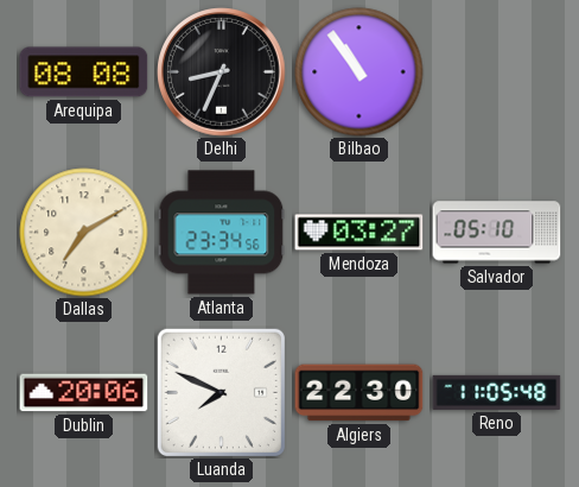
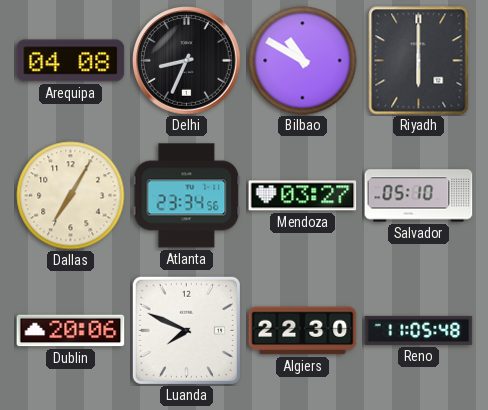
Arequipa: 08:08 -> 04:08 (71, 61)
Bilbao: 10:54 -> 10:50 (303, 61)
Riyadh: none -> 6:00 (419, 61)
Dallas: 7:10 -> 7:05 (71, 196)
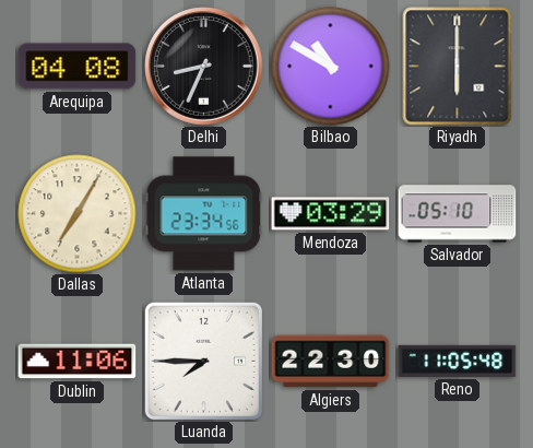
Mendoza: 03:27 -> 03:29 (331, 214)
Dublin: 20:06 -> 11:06 (78, 362)
Luanda: 7:49 -> 7:45 (203, 361)
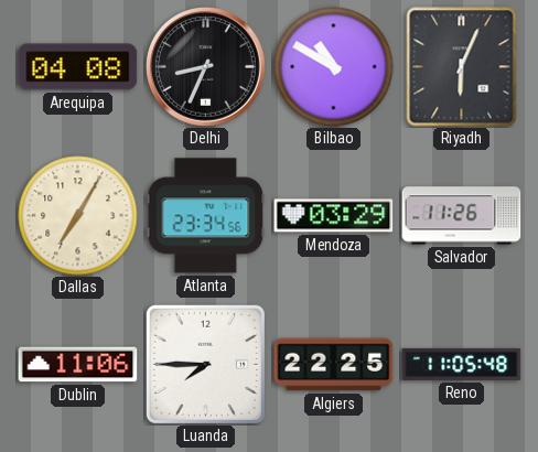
Riyadh: 6:00 -> 6:04 (462, 67)
Salvador: 05:10 -> 11:26 (462, 216)
Algiers: 22:30 -> 22:25 (334, 365)
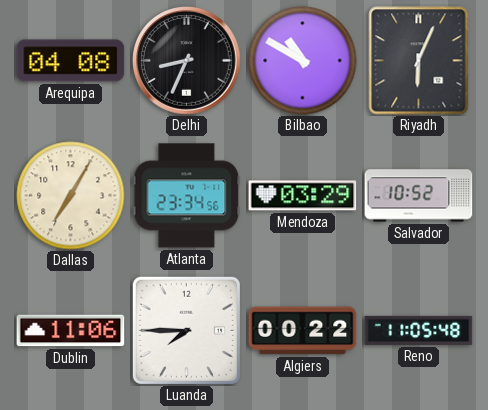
Salvador: 11:26 -> 10:52 (419, 196)
Algiers: 22:25 -> 00:22 (303, 331)
